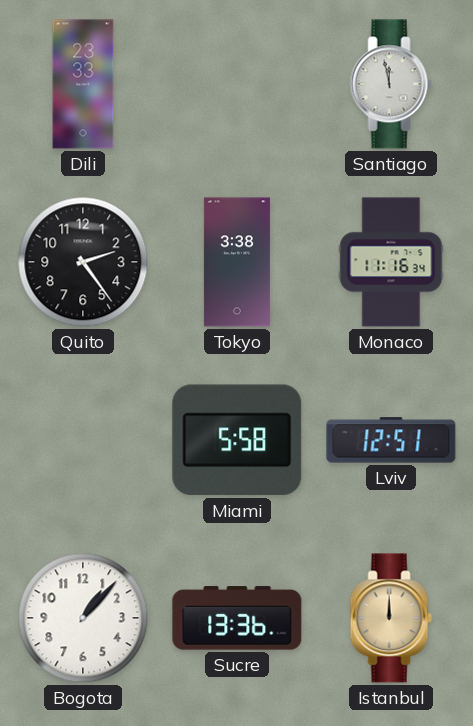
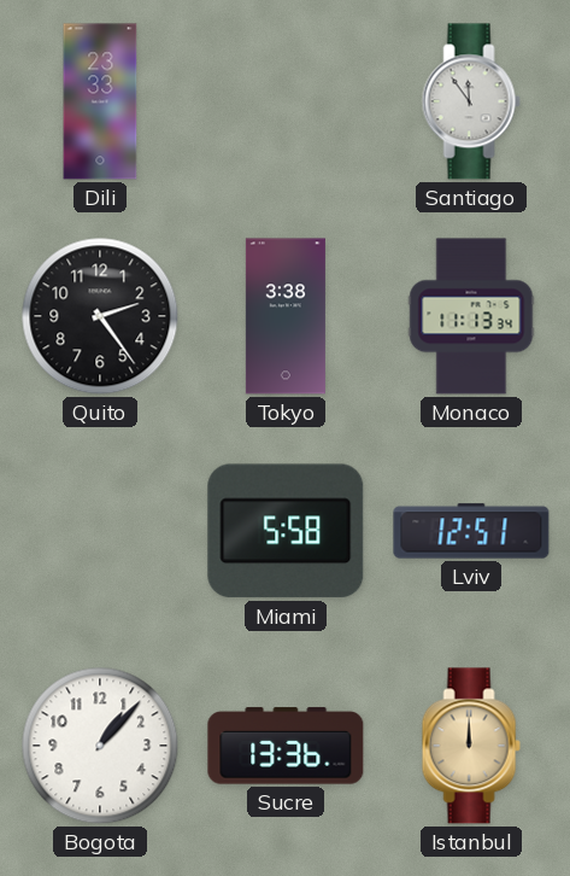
Santiago: 11:58 -> 11:54 (471, 101)
Monaco: 11:16 -> 11:13 (471, 316)
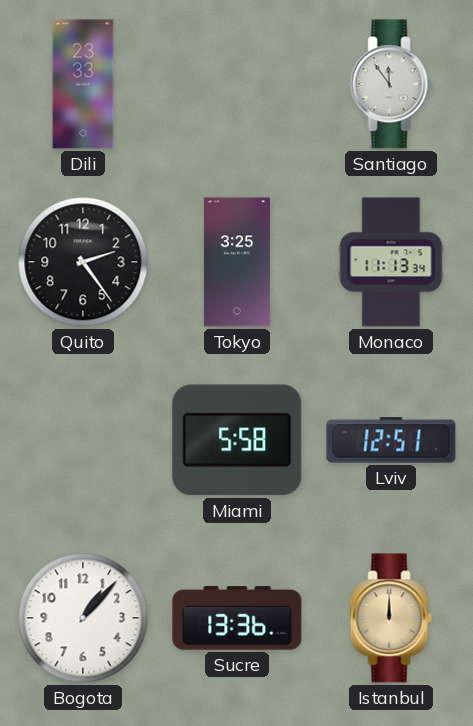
Tokyo: 3:38 -> 3:25 (237, 262)
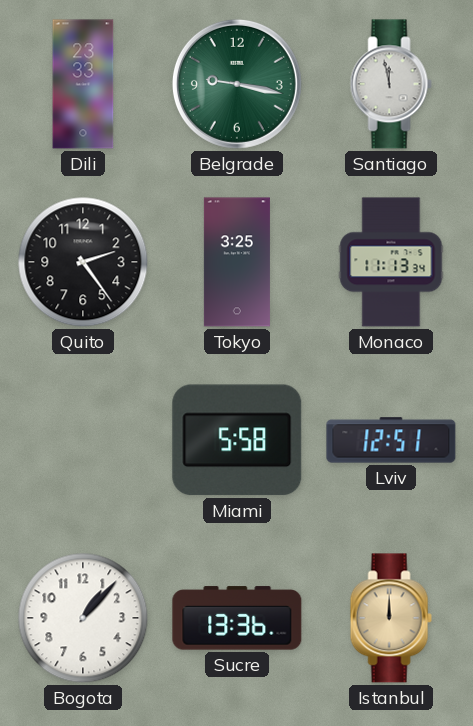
Belgrade: none -> 9:17 (237, 84)
Santiago: 11:54 -> 11:58 (391, 84)
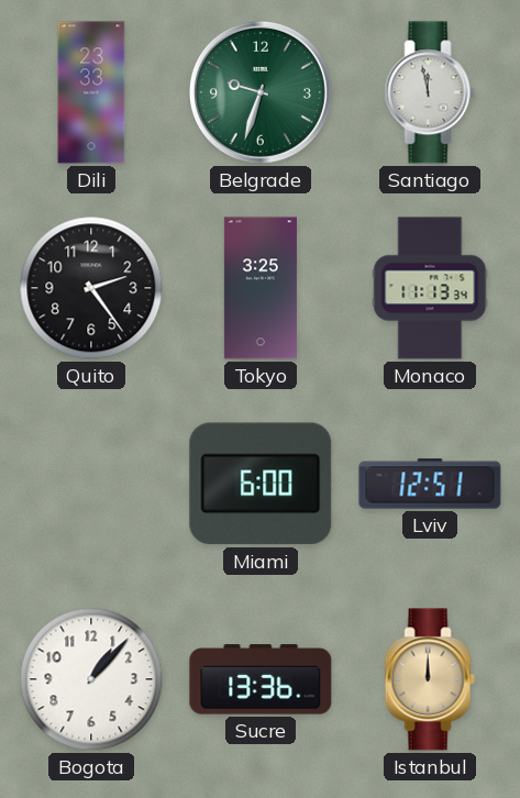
Belgrade: 9:17 -> 9:33 (261, 92)
Miami: 5:58 -> 6:00 (261, 484)
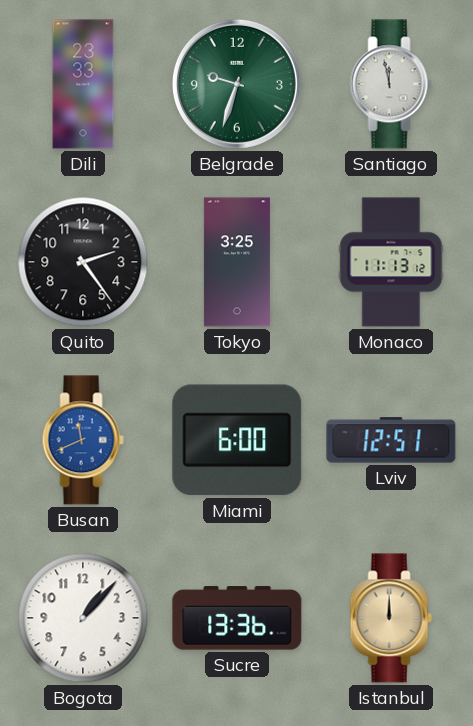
Monaco: 11:13:34 -> 11:13:12 (391, 262)
Busan: none -> 11:41 (83, 440)
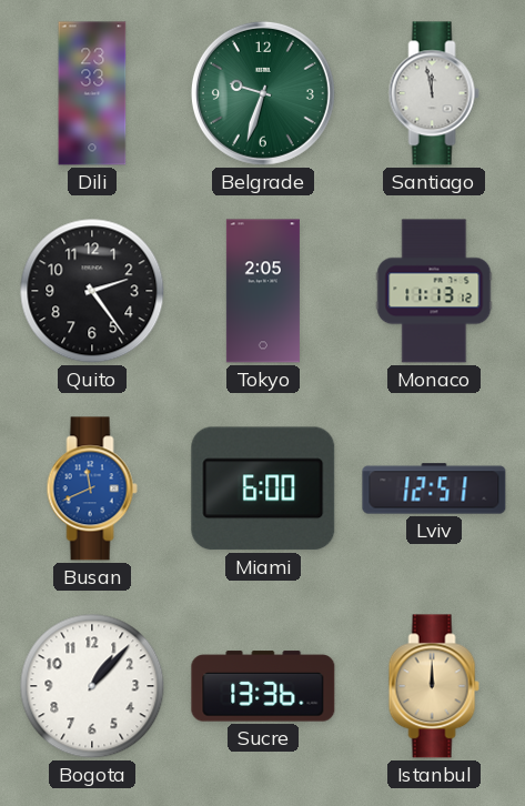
Tokyo: 3:25 -> 2:05 (263, 291)
